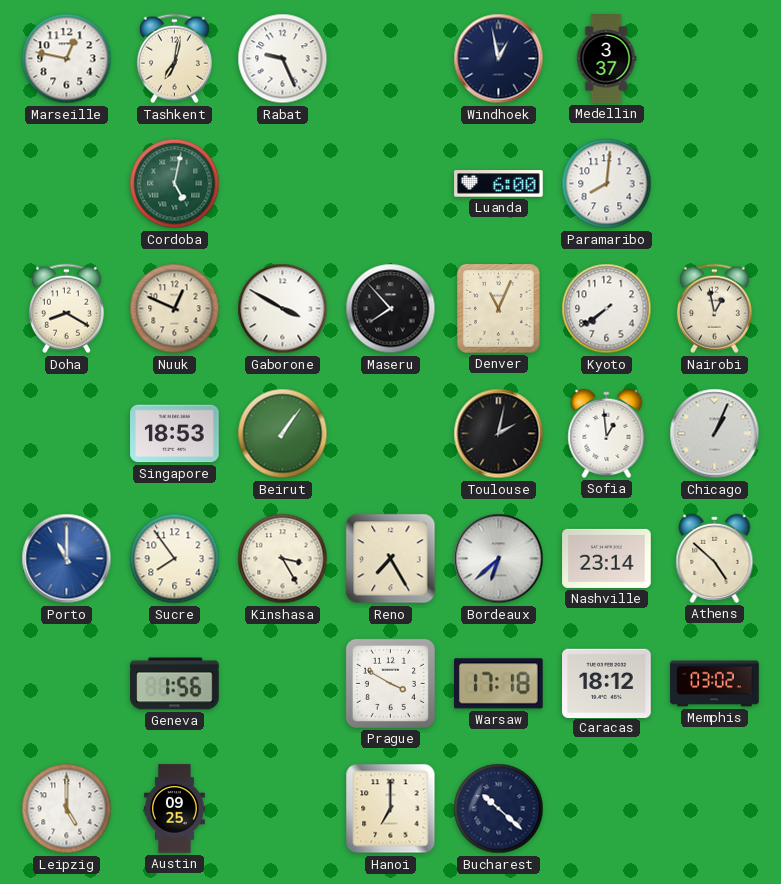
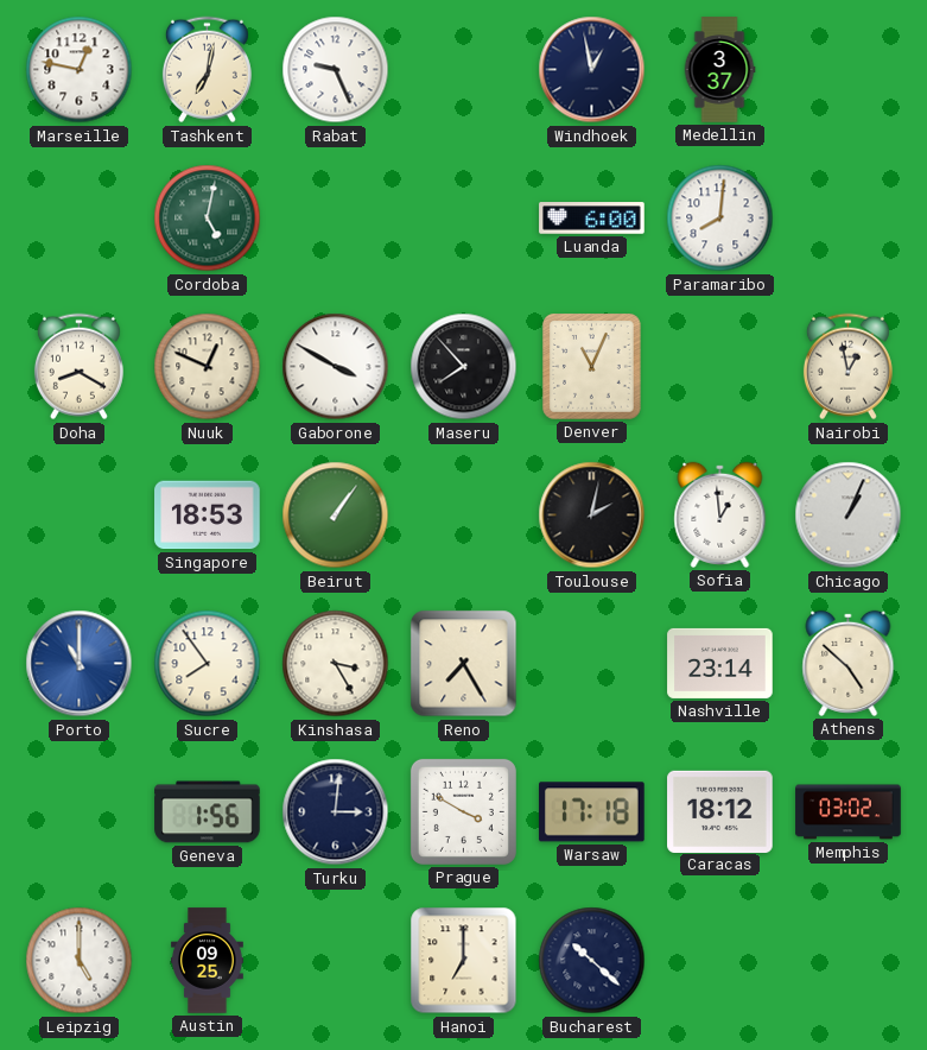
Kyoto: 7:39 -> none (607, 309)
Bordeaux: 6:38 -> none (499, 559)
Turku: none -> 3:01 (336, 812)
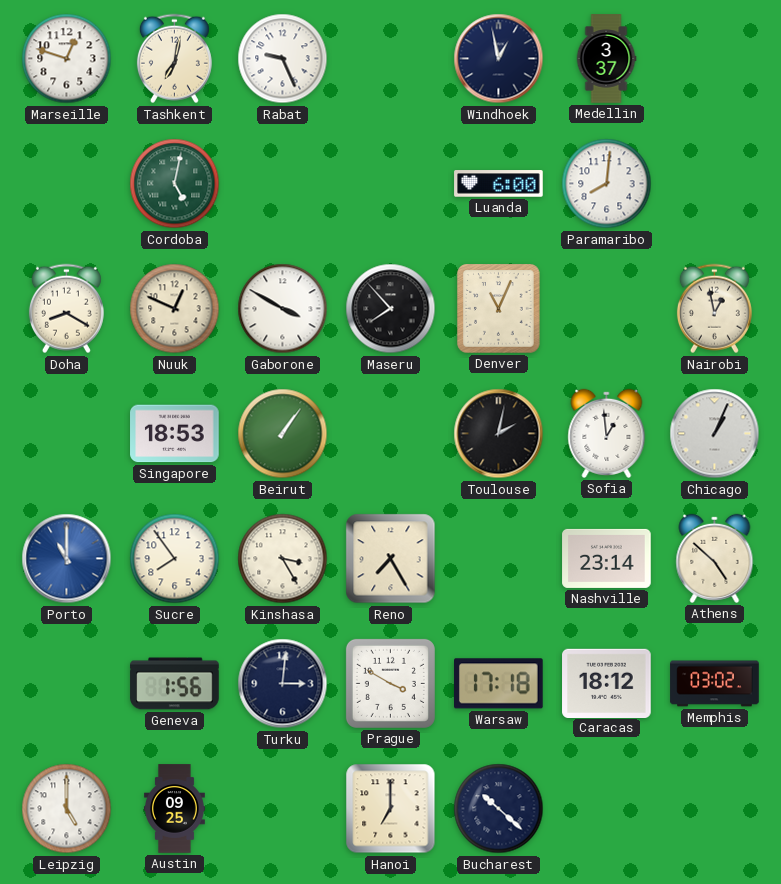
Marseille: 12:47 -> 12:48 (67, 59)
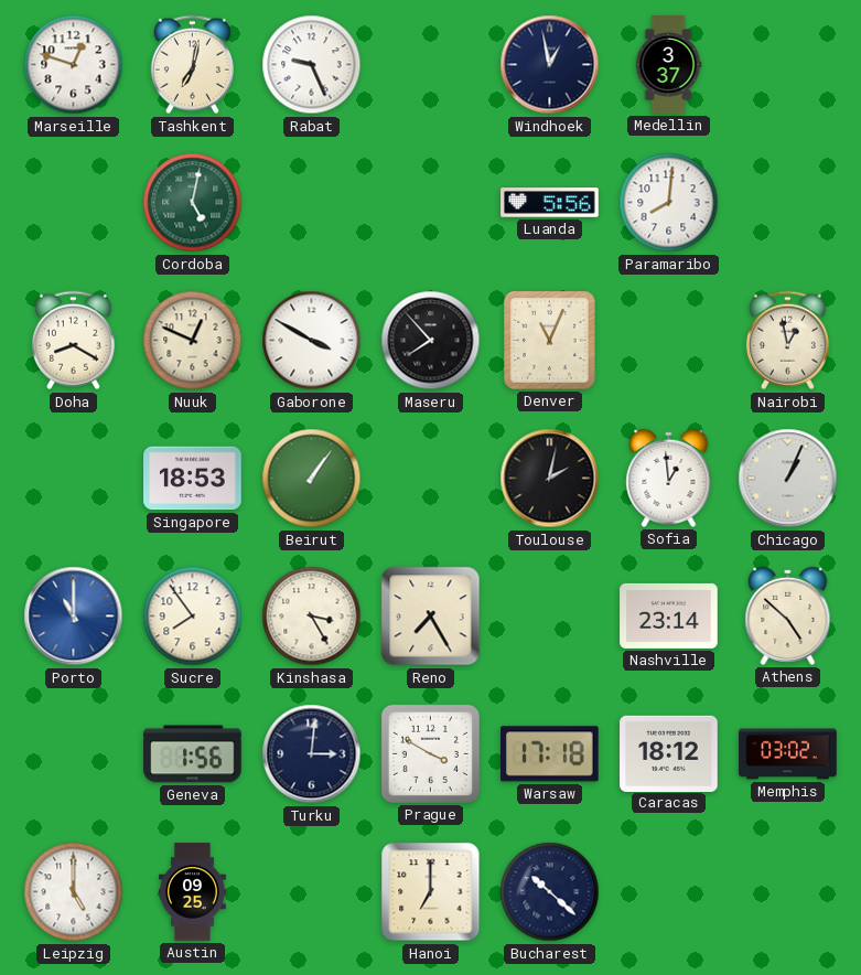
Luanda: 6:00 -> 5:56 (550, 203)
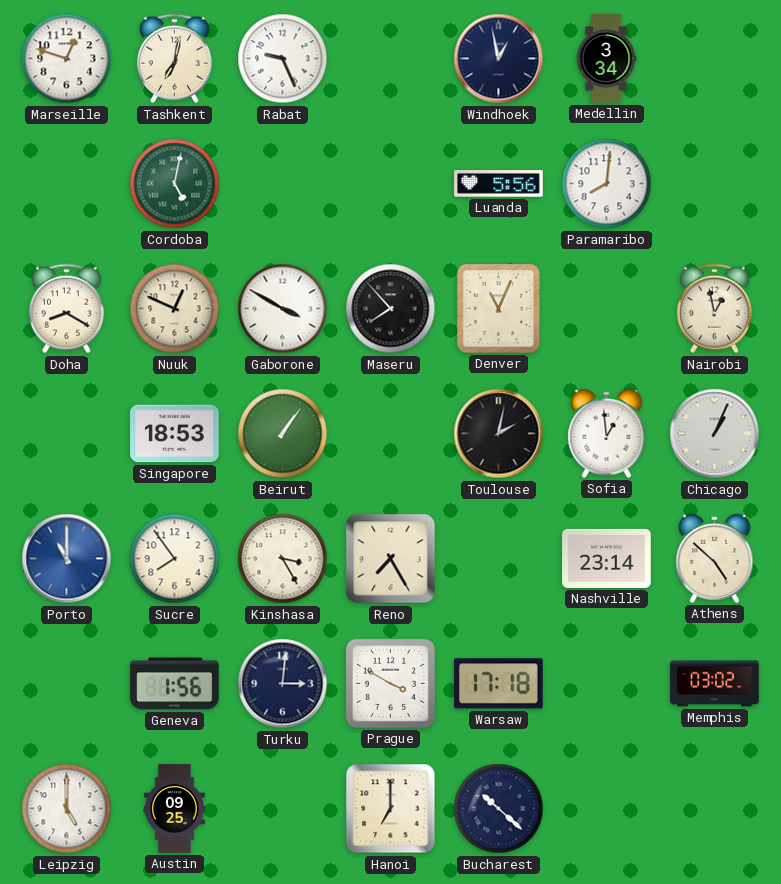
Medellin: 3:37 -> 3:34 (606, 59)
Caracas: 18:12 -> none (669, 753)
